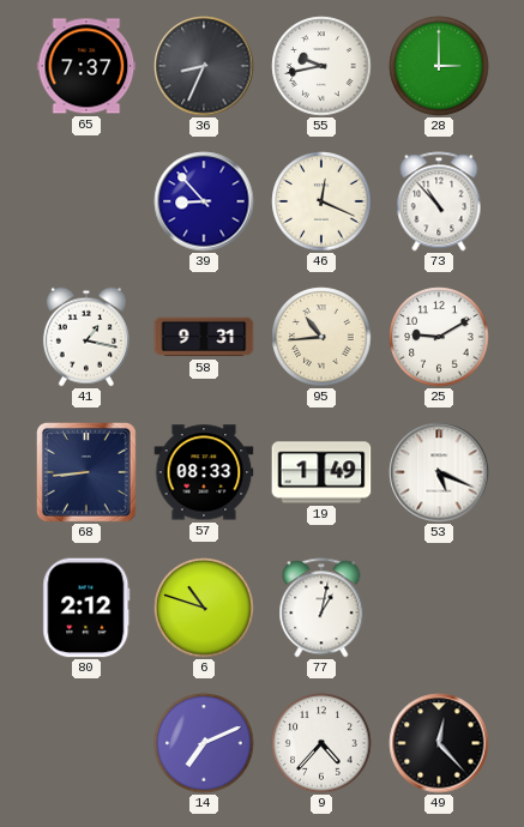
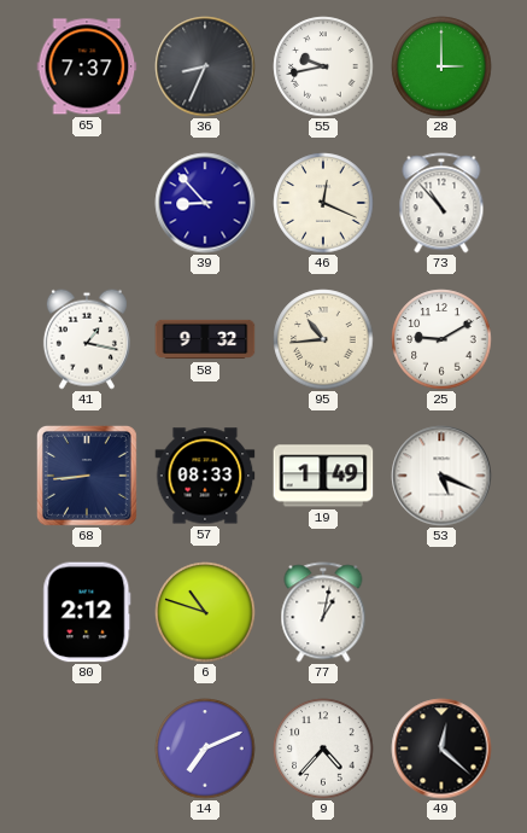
58: 9:31 -> 9:32 (205, 339)
49: 12:23 -> 12:22 (441, 748)
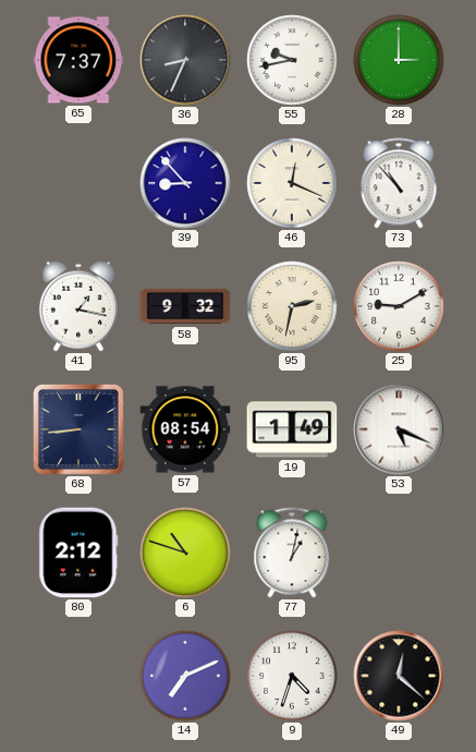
95: 10:44 -> 2:32 (292, 306)
57: 08:33 -> 08:54 (185, 429)
9: 4:37 -> 4:33 (292, 676)
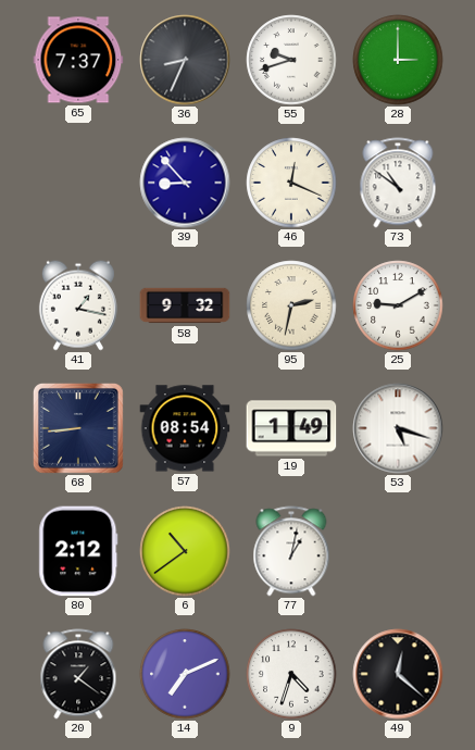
55: 9:43 -> 9:42 (291, 60)
73: 10:53 -> 10:51 (398, 183)
53: 5:19 -> 5:18 (398, 428)
6: 10:48 -> 10:39 (185, 551)
20: none -> 1:21 (78, 674)
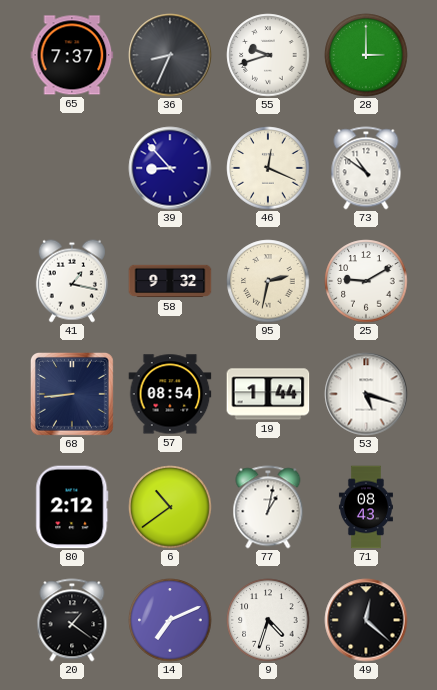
19: 1:49 -> 1:44 (268, 394)
71: none -> 08:43 (366, 507)
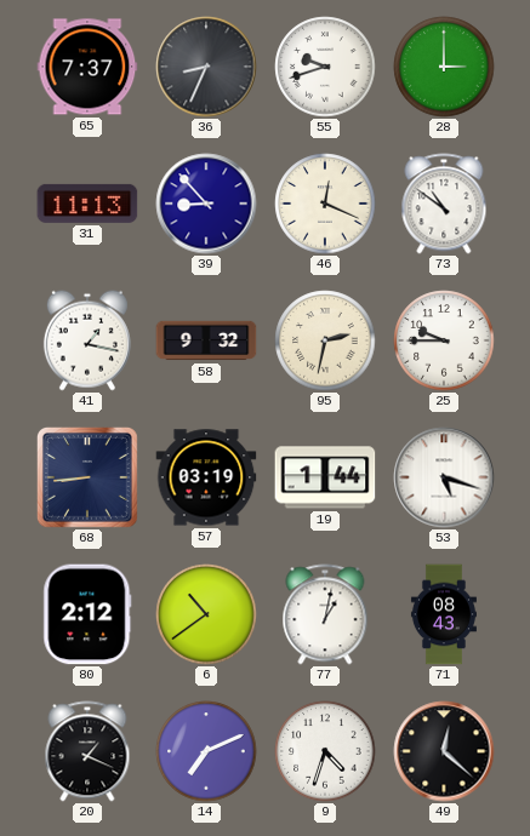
31: none -> 11:13 (87, 204)
25: 9:10 -> 9:45 (444, 340)
57: 08:54 -> 03:19 (206, 477)
20: 1:21 -> 1:19 (87, 751)
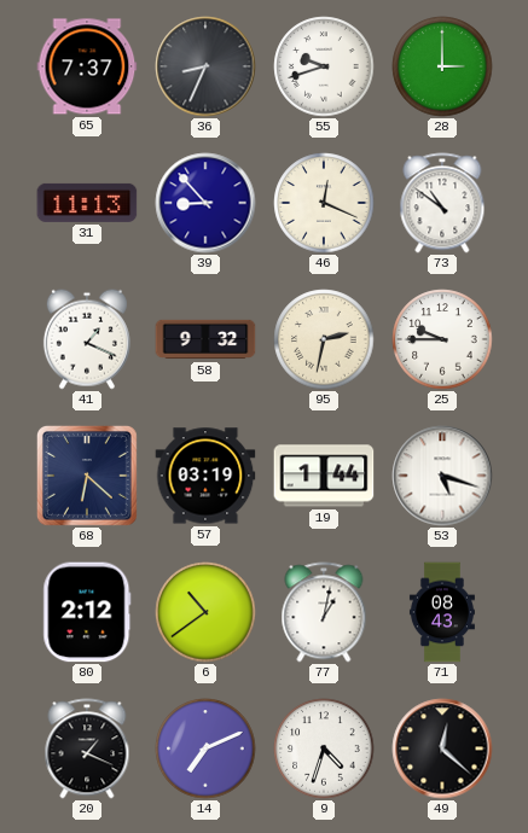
41: 1:17 -> 1:19 (87, 339)
68: 8:44 -> 6:22 (88, 477)
